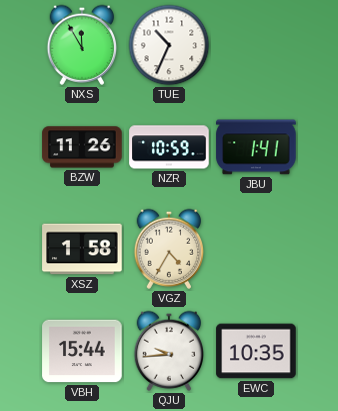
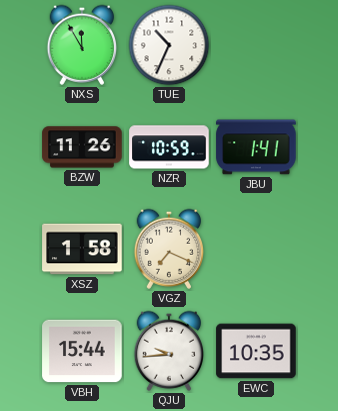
VGZ: 4:35 -> 7:19 (168, 249)
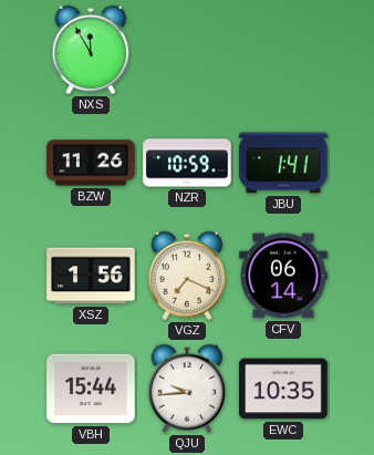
TUE: 10:34 -> none (169, 45)
XSZ: 1:58 -> 1:56 (91, 276)
CFV: none -> 06:14 (283, 276)
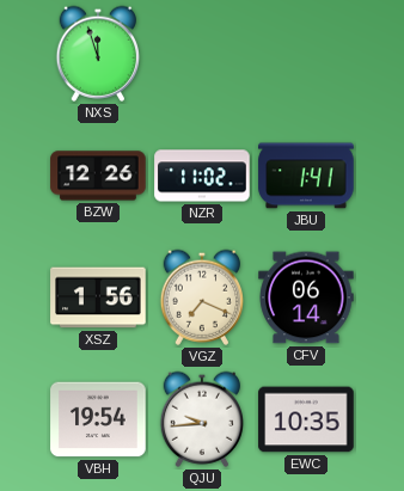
NXS: 11:55 -> 11:57 (97, 54)
BZW: 11:26 -> 12:26 (98, 176)
NZR: 10:59 -> 11:02 (202, 176)
VBH: 15:44 -> 19:54 (98, 419)
